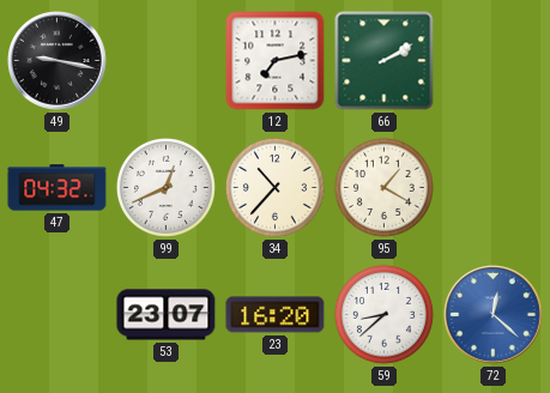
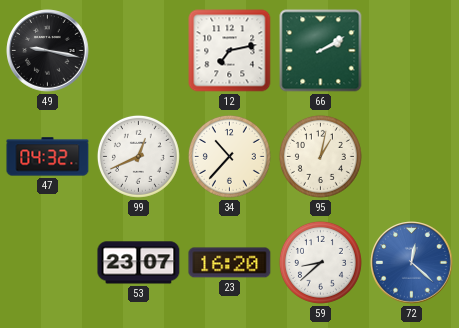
95: 1:20 -> 1:02 (320, 156)
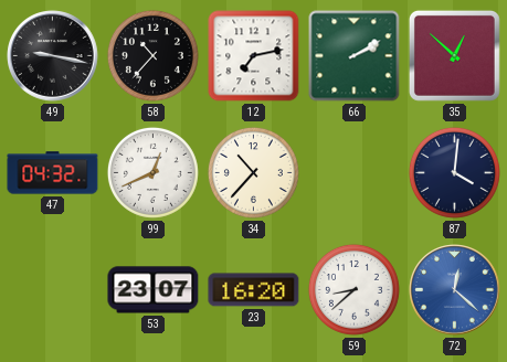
58: none -> 10:37 (152, 55)
35: none -> 12:52 (454, 55)
95: 1:02 -> none (320, 156)
87: none -> 4:01 (454, 172)
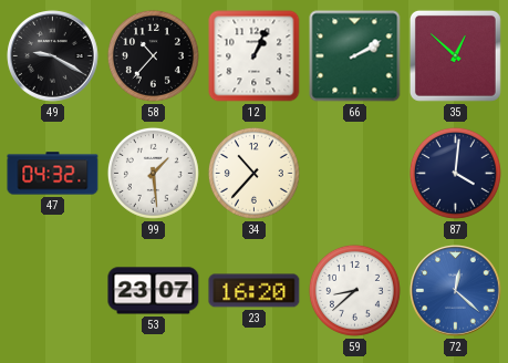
49: 9:17 -> 9:20 (53, 56)
12: 7:13 -> 1:04 (255, 56)
99: 12:41 -> 1:29 (153, 173)
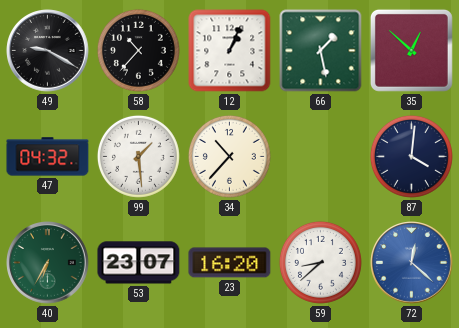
66: 2:10 -> 1:28 (321, 51)
40: none -> 6:35 (48, 263)
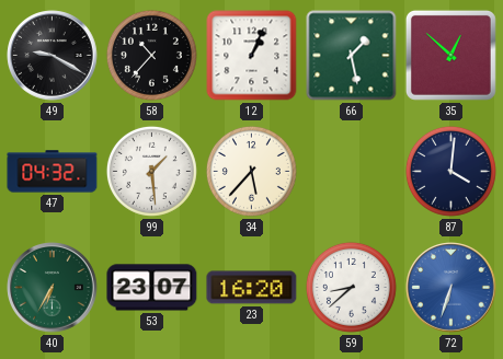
34: 10:37 -> 5:37 (251, 171)
72: 12:22 -> 6:33 (451, 288)
